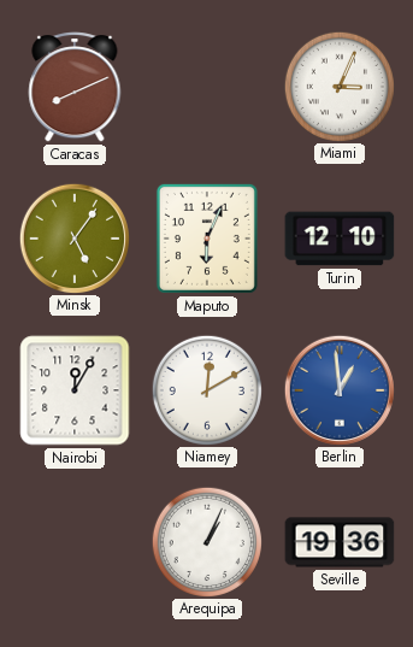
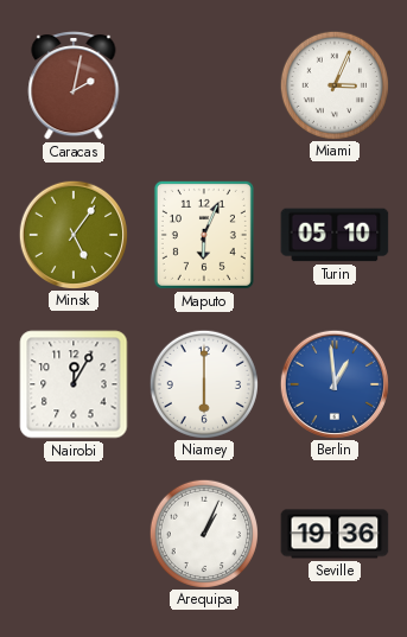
Caracas: 8:11 -> 2:02 (74, 85)
Turin: 12:10 -> 05:10 (335, 235)
Niamey: 12:10 -> 6:00 (203, 383)
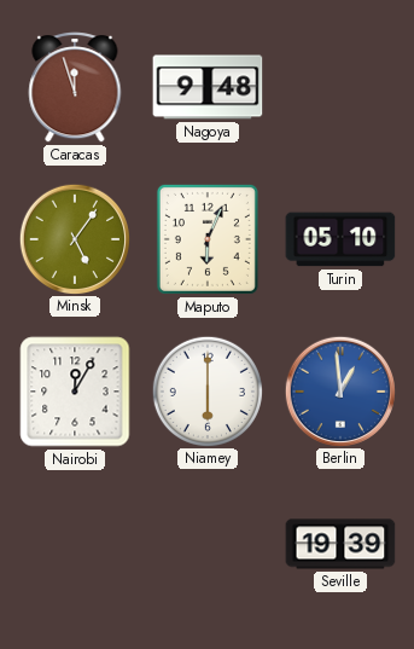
Caracas: 2:02 -> 11:57 (75, 87)
Nagoya: none -> 9:48 (208, 87)
Miami: 3:04 -> none (333, 84)
Arequipa: 1:04 -> none (203, 533)
Seville: 19:36 -> 19:39 (340, 544)
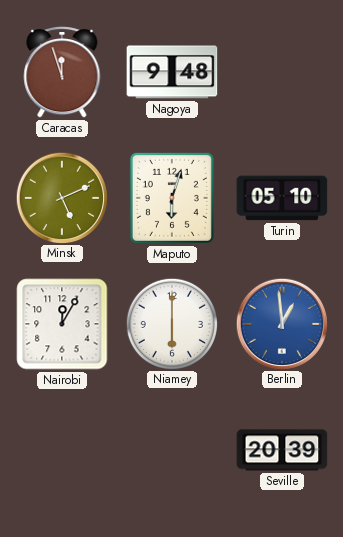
Minsk: 5:06 -> 5:11 (61, 197)
Maputo: 6:04 -> 6:03 (172, 198)
Seville: 19:39 -> 20:39 (282, 450)
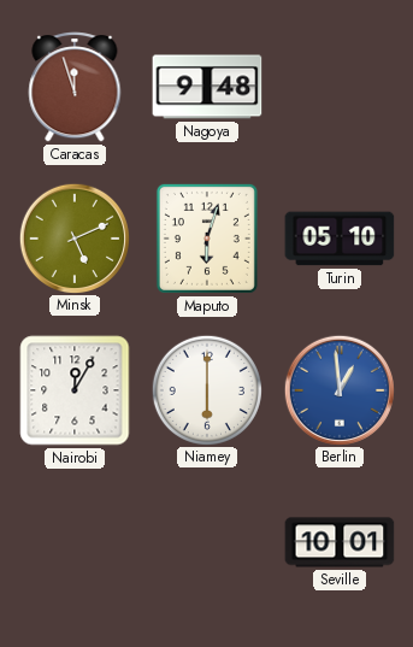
Seville: 20:39 -> 10:01 (340, 542)
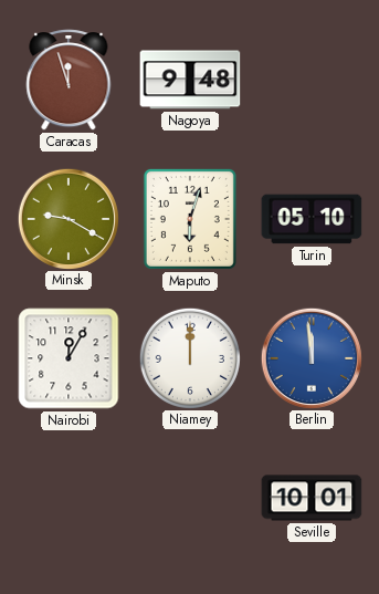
Minsk: 5:11 -> 9:20 (67, 218)
Niamey: 6:00 -> 12:00 (189, 357)
Berlin: 12:59 -> 11:59 (310, 357)
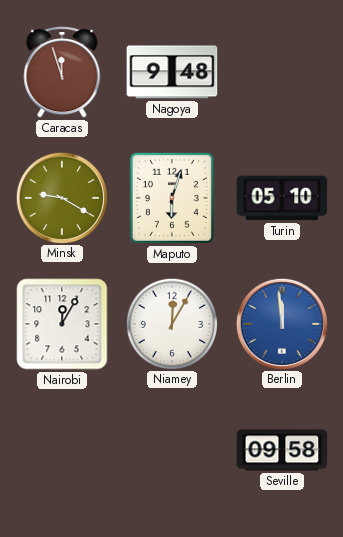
Niamey: 12:00 -> 12:05 (171, 323)
Seville: 10:01 -> 09:58 (282, 450)
